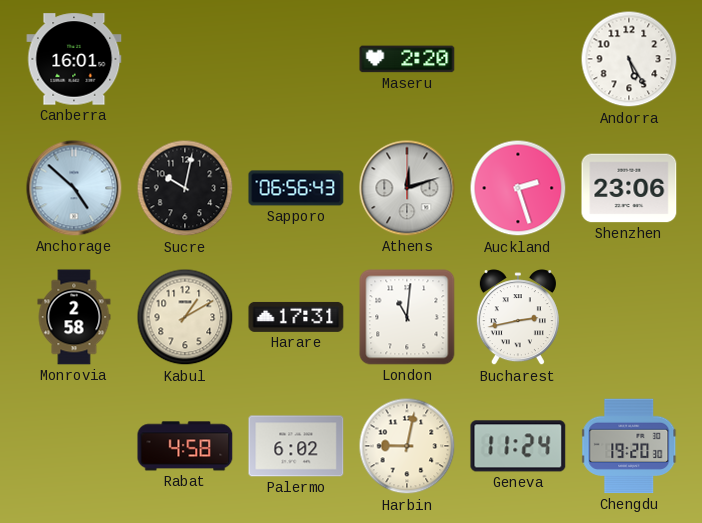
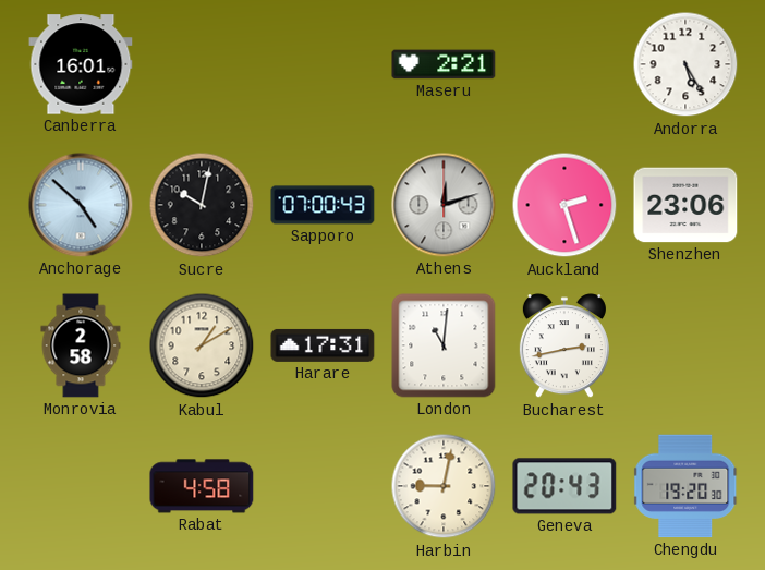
Maseru: 2:20 -> 2:21 (444, 64)
Sapporo: 06:56 -> 07:00 (323, 205)
Palermo: 6:02 -> none (296, 446)
Geneva: 11:24 -> 20:43 (564, 486)
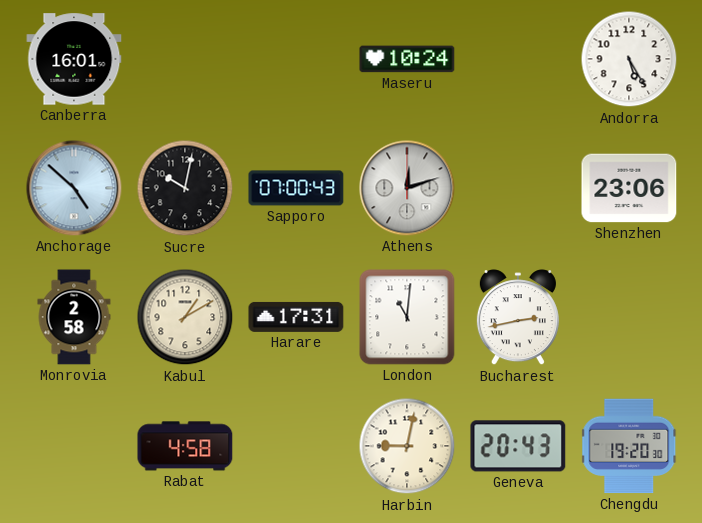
Maseru: 2:21 -> 10:24 (407, 59)
Auckland: 2:27 -> none (564, 205)
